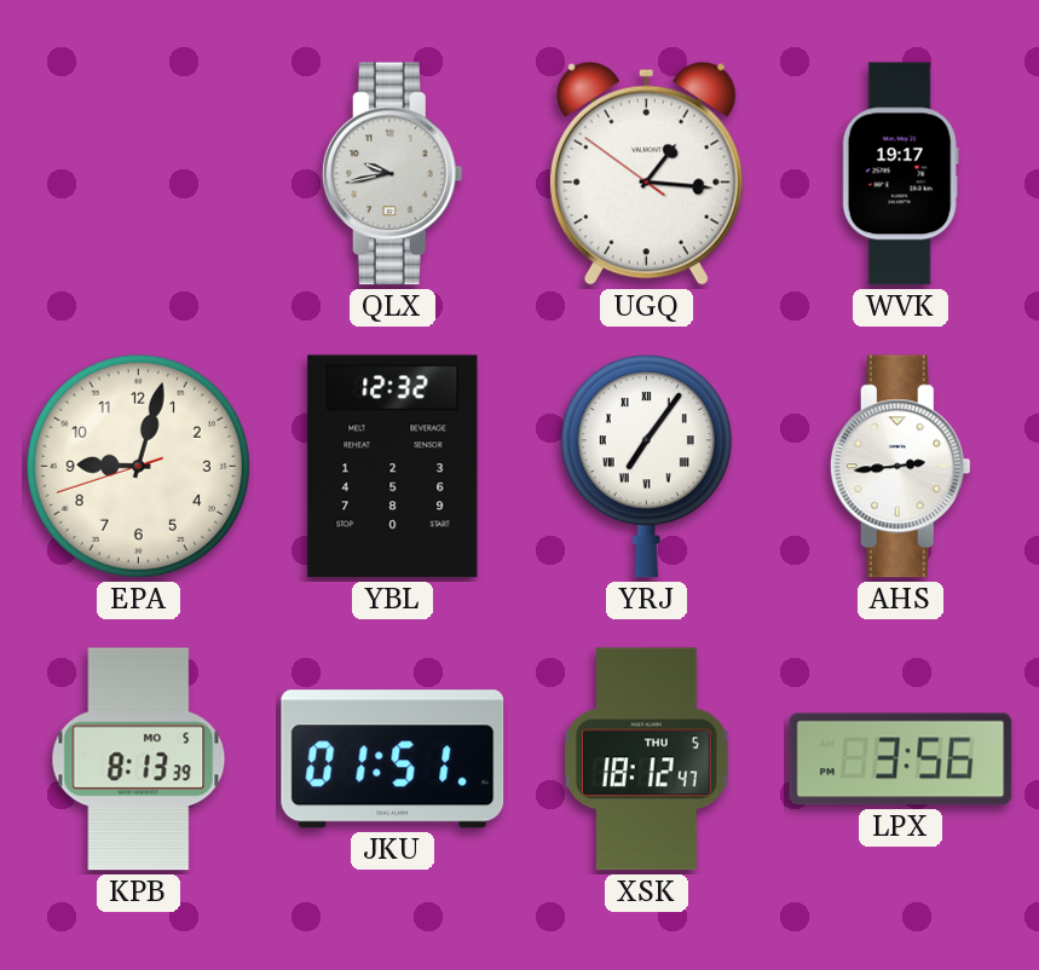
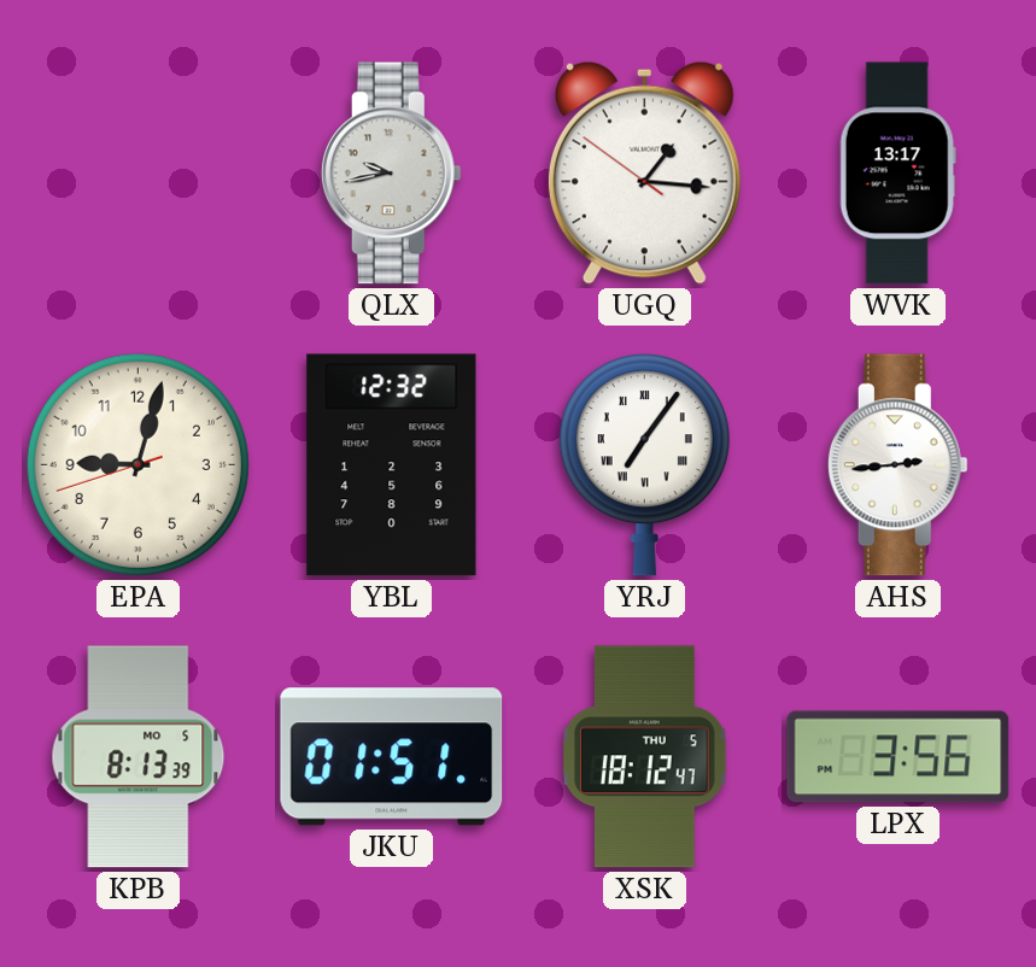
WVK: 19:17 -> 13:17 (897, 174)
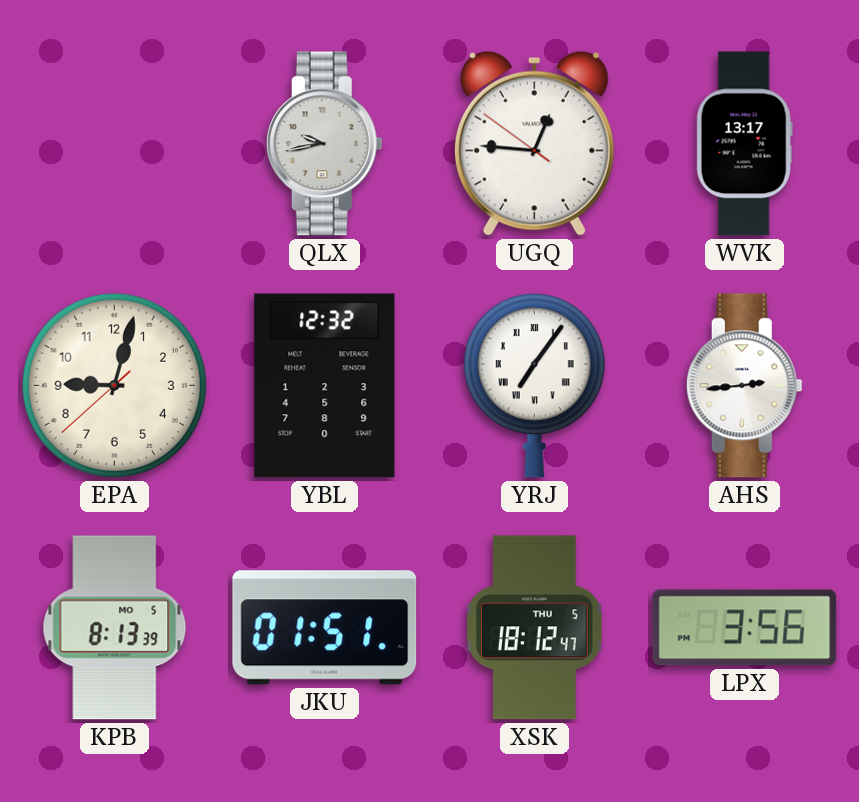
UGQ: 1:15 -> 12:45 (534, 143)
EPA: 9:02:42 -> 9:02:38 (114, 385)
